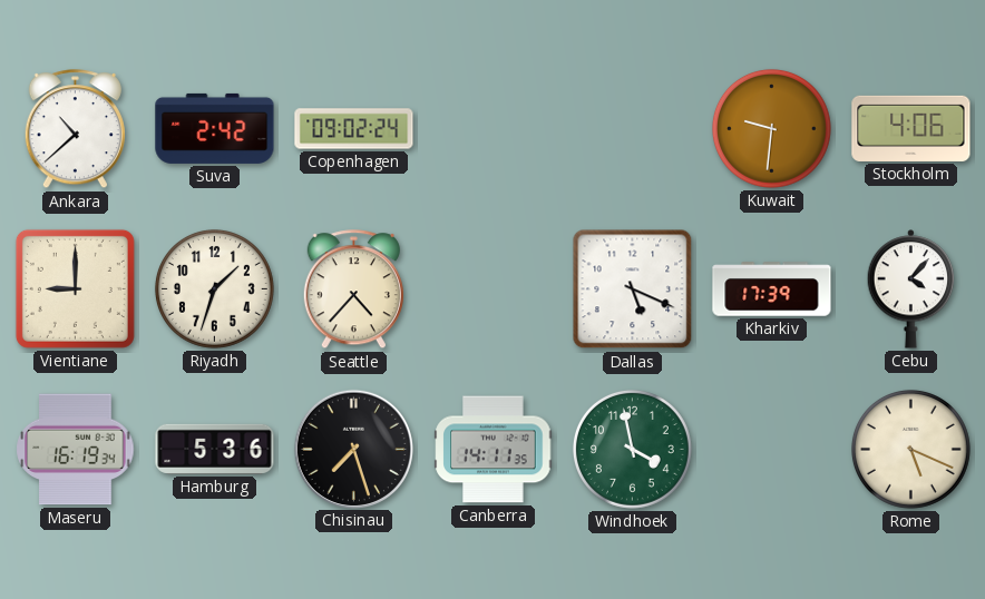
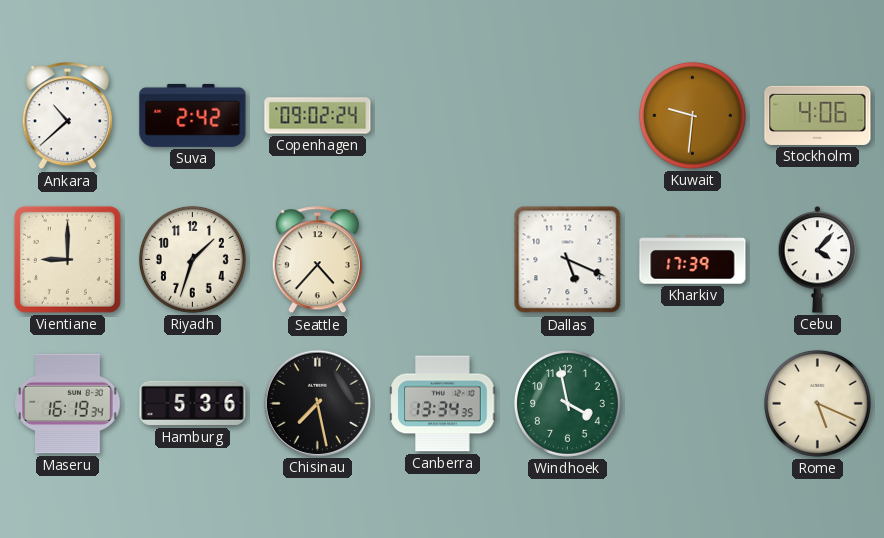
Chisinau: 7:27 -> 7:28 (317, 403)
Canberra: 14:11 -> 13:34 (443, 404)
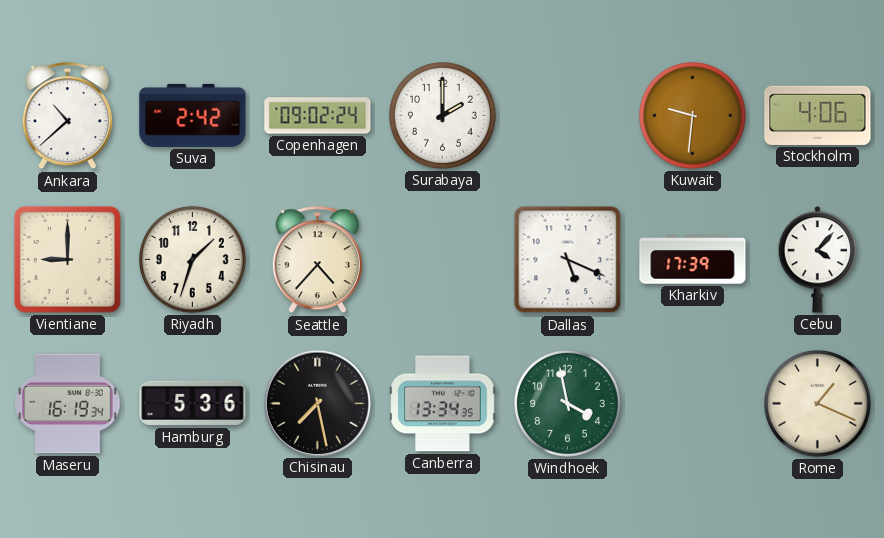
Surabaya: none -> 2:00 (442, 115)
Rome: 5:19 -> 1:19 (817, 403)
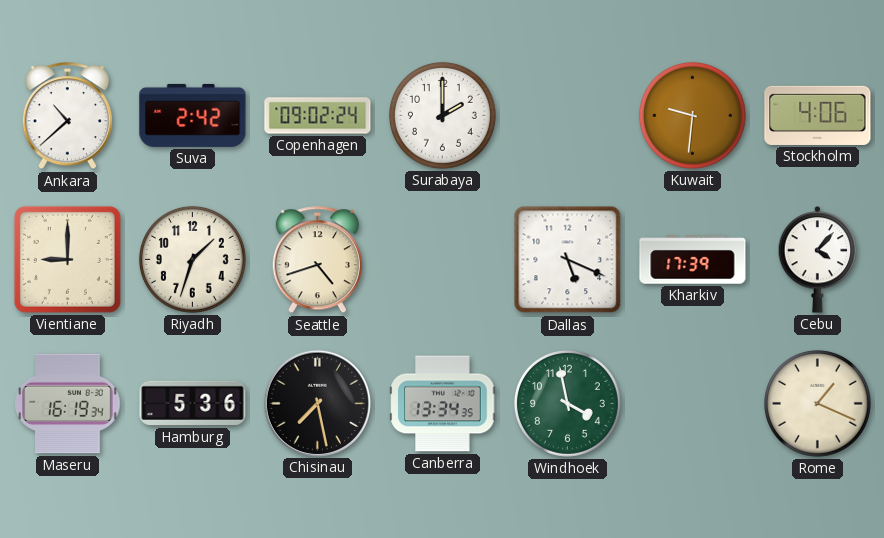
Seattle: 4:37 -> 4:42 (317, 260)
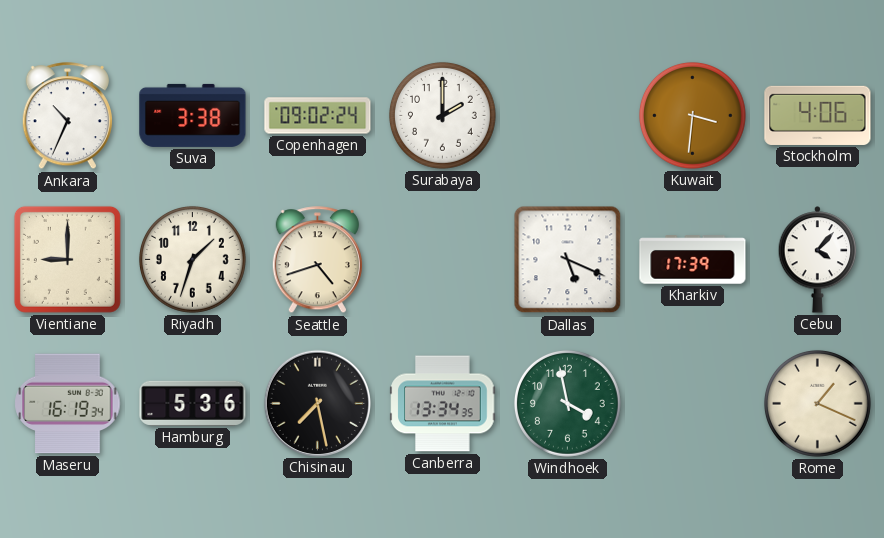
Ankara: 10:38 -> 10:34 (67, 116)
Suva: 2:42 -> 3:38 (193, 115)
Kuwait: 9:31 -> 3:31 (692, 115)
